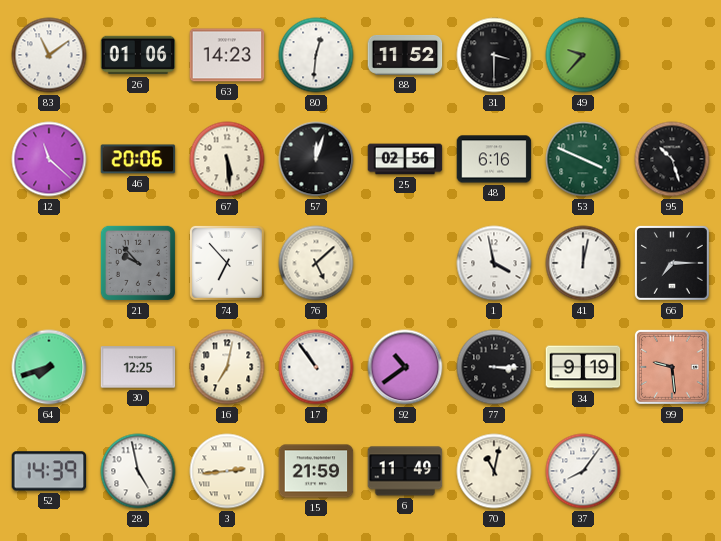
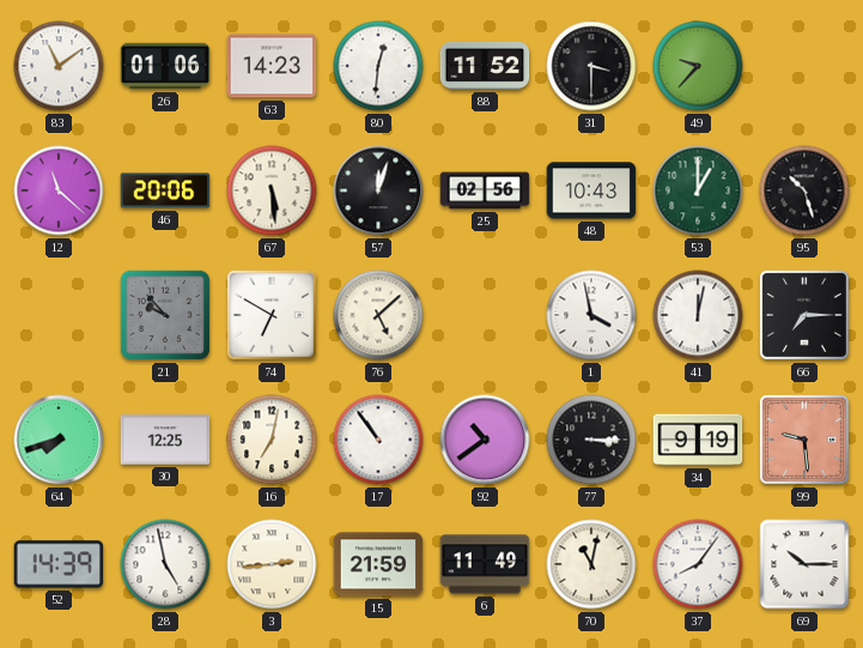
48: 6:16 -> 10:43 (591, 190)
53: 3:49 -> 1:00 (698, 190)
74: 6:53 -> 6:50 (272, 315)
69: none -> 10:15 (804, 564)
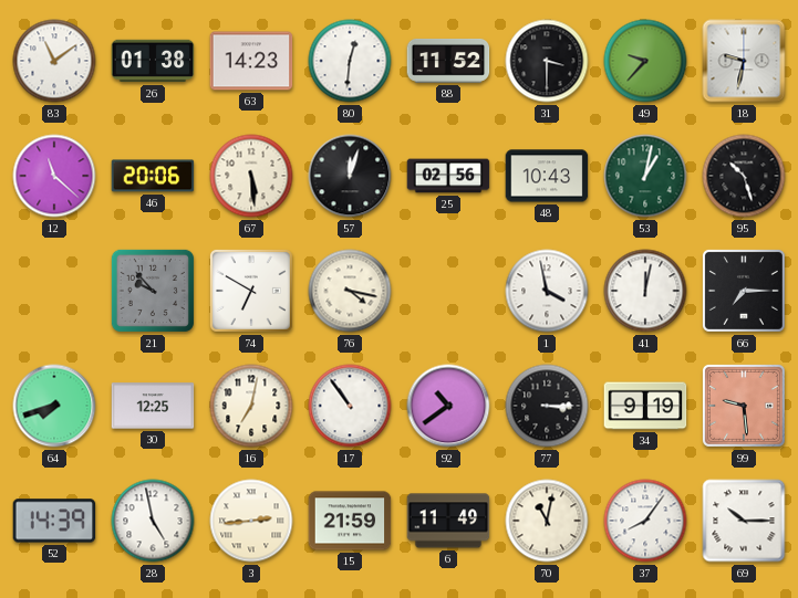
26: 01:06 -> 01:38 (153, 61)
18: none -> 9:32 (744, 61)
53: 1:00 -> 1:02 (645, 176)
76: 5:08 -> 4:17 (350, 291)
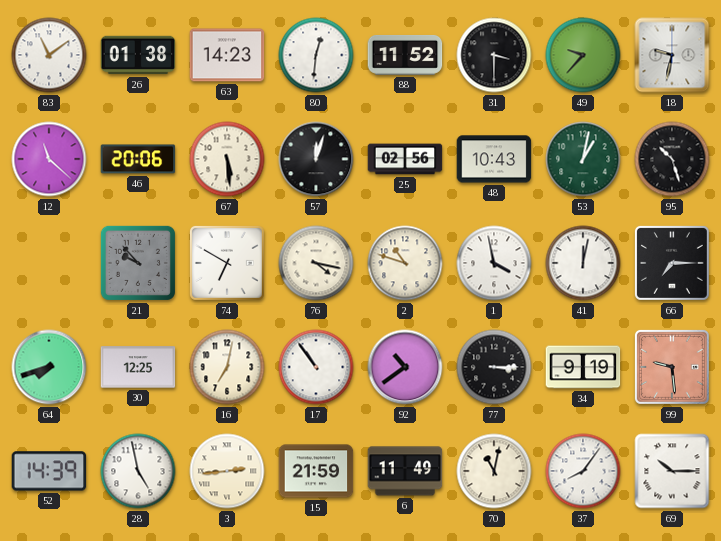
2: none -> 10:48 (405, 263)
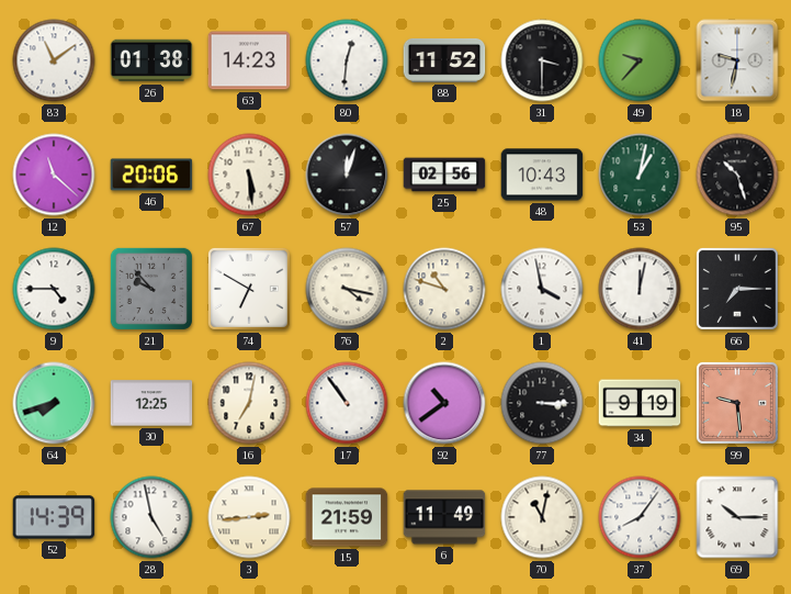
9: none -> 4:45 (54, 289)
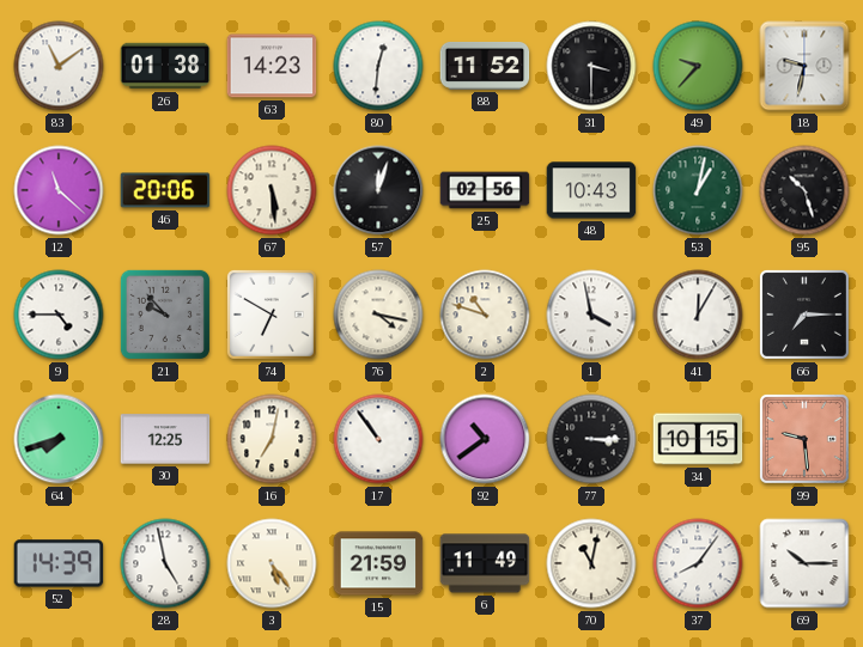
41: 12:02 -> 12:05 (698, 315)
34: 9:19 -> 10:15 (698, 439)
3: 2:44 -> 5:24 (272, 563)
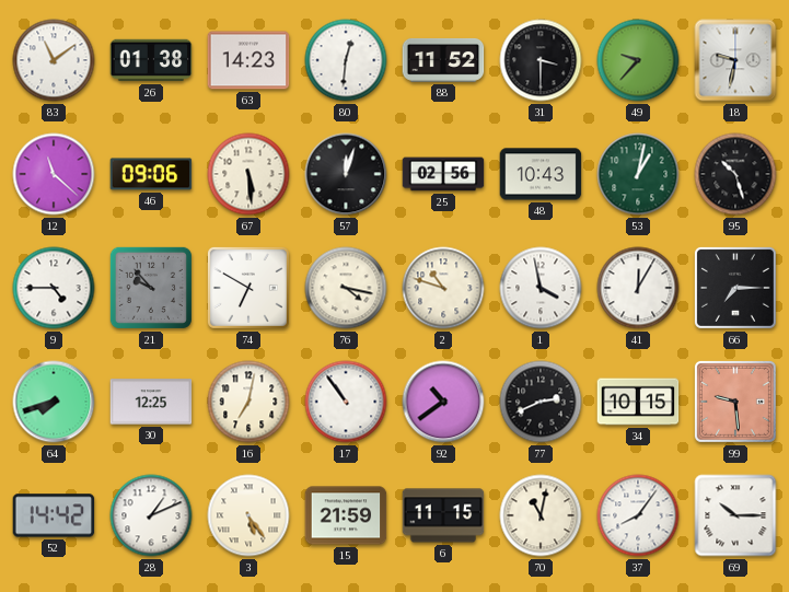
46: 20:06 -> 09:06 (151, 174)
77: 3:15 -> 2:41 (541, 402)
52: 14:39 -> 14:42 (54, 515)
28: 4:58 -> 1:11 (151, 515)
6: 11:49 -> 11:15 (443, 515)
